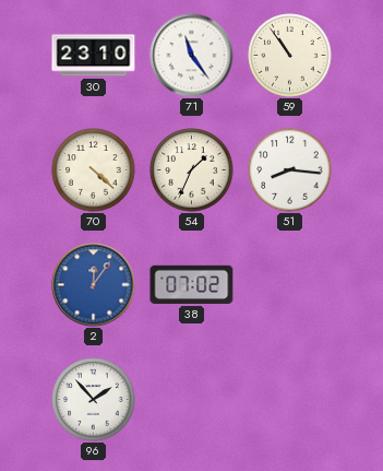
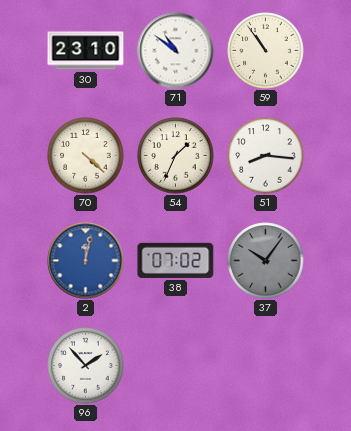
71: 11:24 -> 10:51 (176, 51)
2: 12:06 -> 12:02 (86, 261)
37: none -> 10:06 (266, 261)
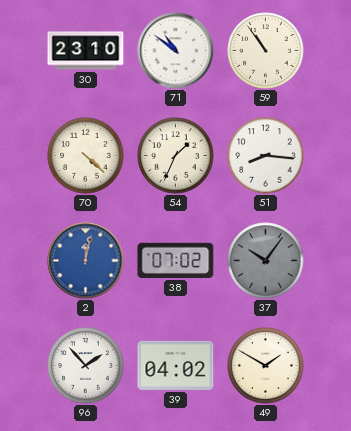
39: none -> 04:02 (176, 365)
49: none -> 1:50 (266, 366)
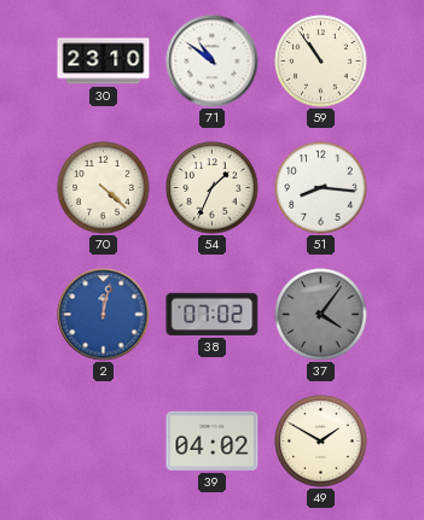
37: 10:06 -> 4:06 (321, 315)
96: 1:53 -> none (86, 366)
